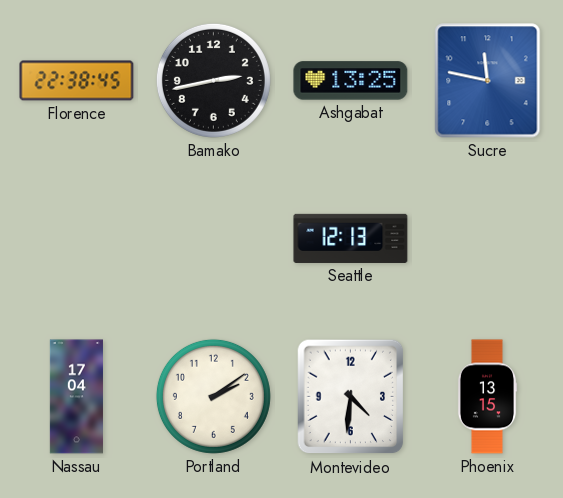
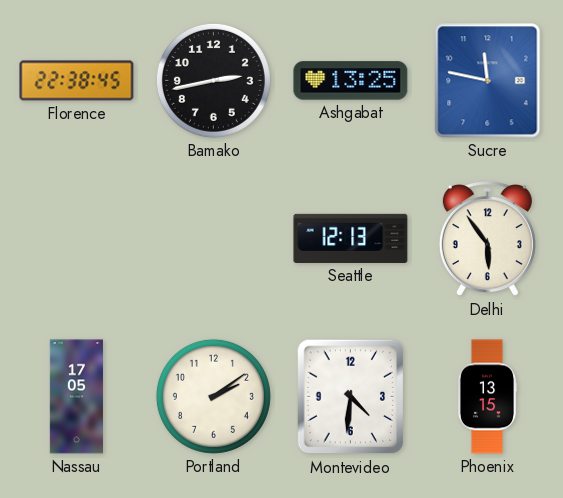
Delhi: none -> 5:54 (487, 240)
Nassau: 17:04 -> 17:05 (76, 397)
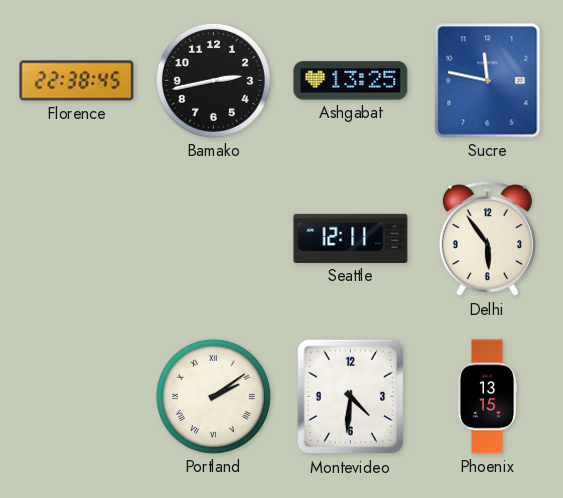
Seattle: 12:13 -> 12:11 (351, 238)
Nassau: 17:05 -> none (76, 397)
Portland numerals: Arabic -> Roman (213, 396)
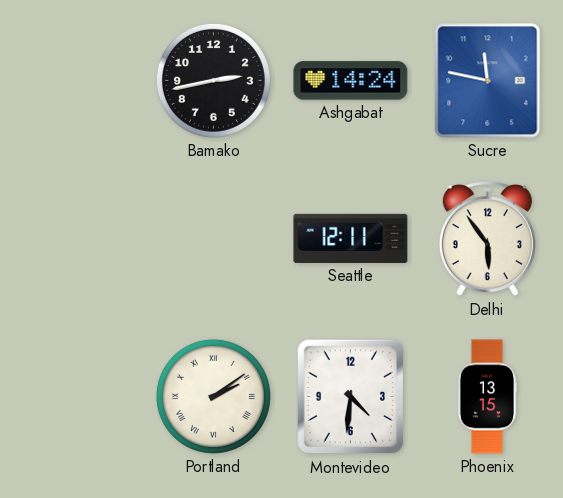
Florence: 22:38 -> none (77, 81)
Ashgabat: 13:25 -> 14:24 (351, 81)
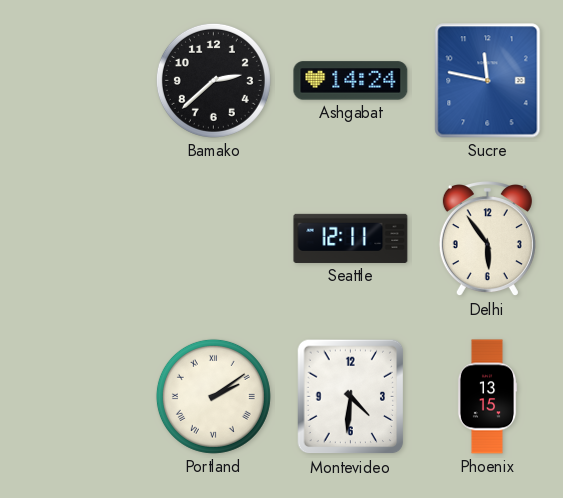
Bamako: 2:43 -> 2:38 (213, 80)
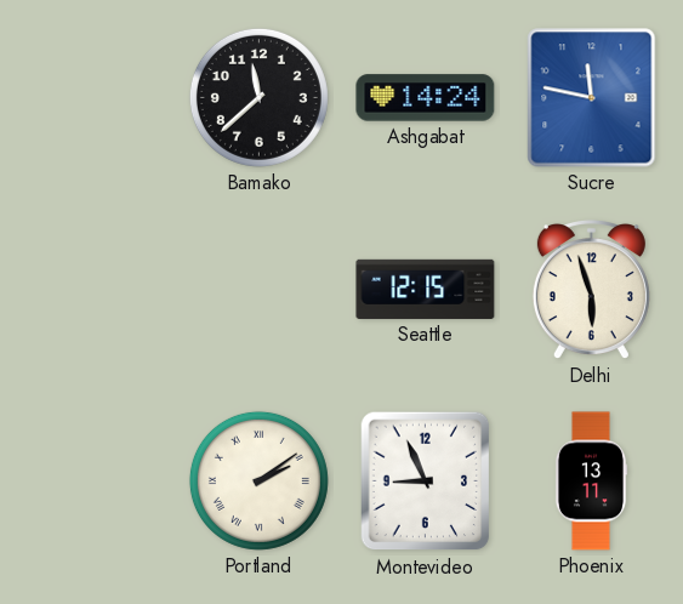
Bamako: 2:38 -> 11:38 (258, 97)
Seattle: 12:11 -> 12:15 (426, 289)
Delhi: 5:54 -> 5:57 (591, 291)
Montevideo: 4:31 -> 8:56 (426, 482)
Phoenix: 13:15 -> 13:11 (591, 482)
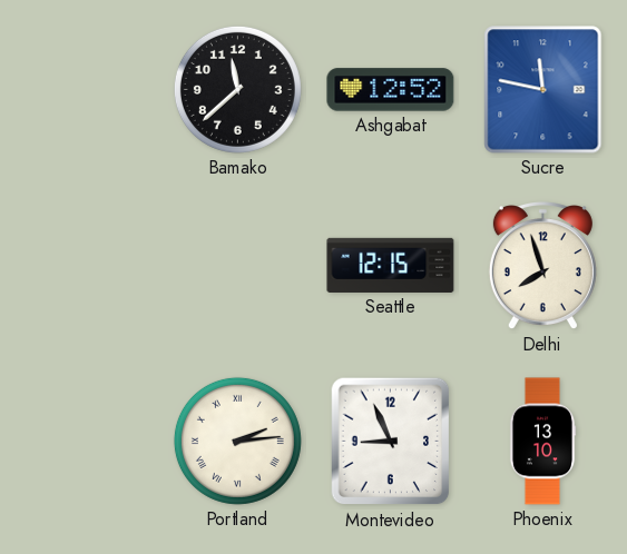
Ashgabat: 14:24 -> 12:52 (391, 90)
Delhi: 5:57 -> 7:57 (542, 267)
Portland: 2:09 -> 2:14 (237, 441)
Phoenix: 13:11 -> 13:10 (542, 442)
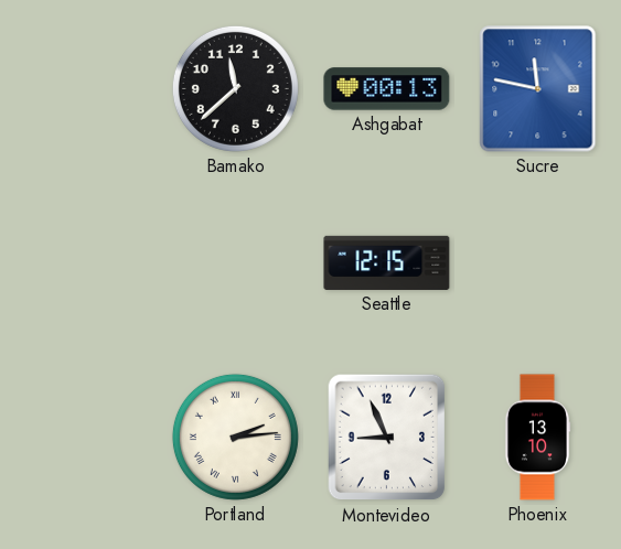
Ashgabat: 12:52 -> 00:13 (387, 89)
Delhi: 7:57 -> none (542, 267)
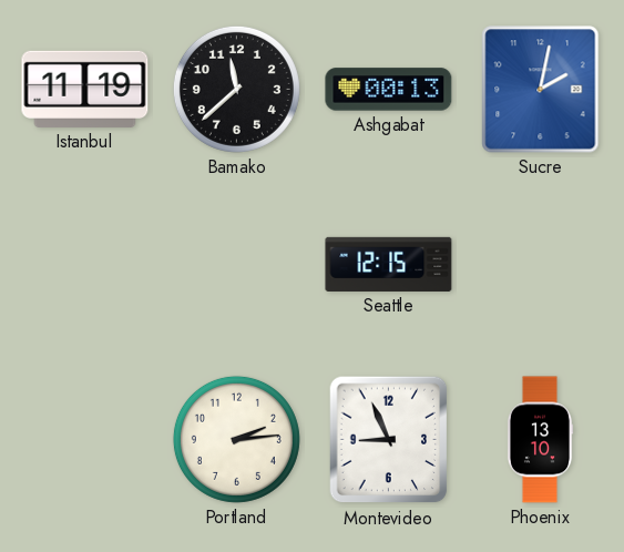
Istanbul: none -> 11:19 (85, 89)
Sucre: 11:47 -> 2:02 (541, 90)
Portland numerals: Roman -> Arabic (236, 439)
